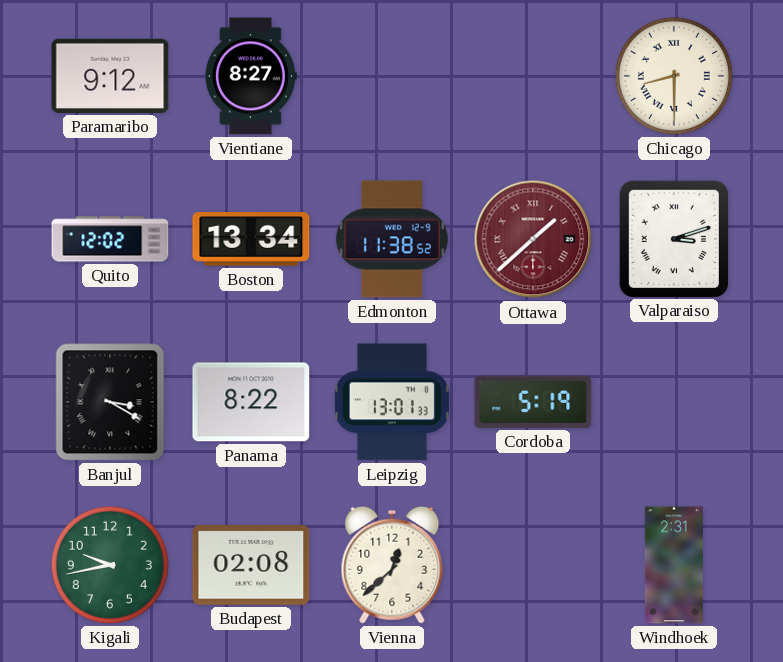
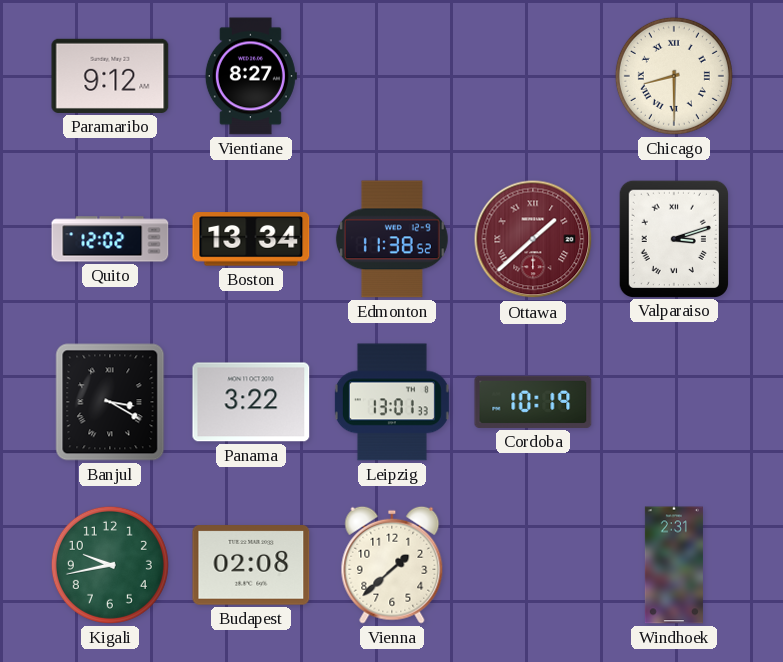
Panama: 8:22 -> 3:22 (251, 402)
Cordoba: 5:19 -> 10:19 (533, 402)
Vienna: 12:38 -> 1:38 (392, 565)
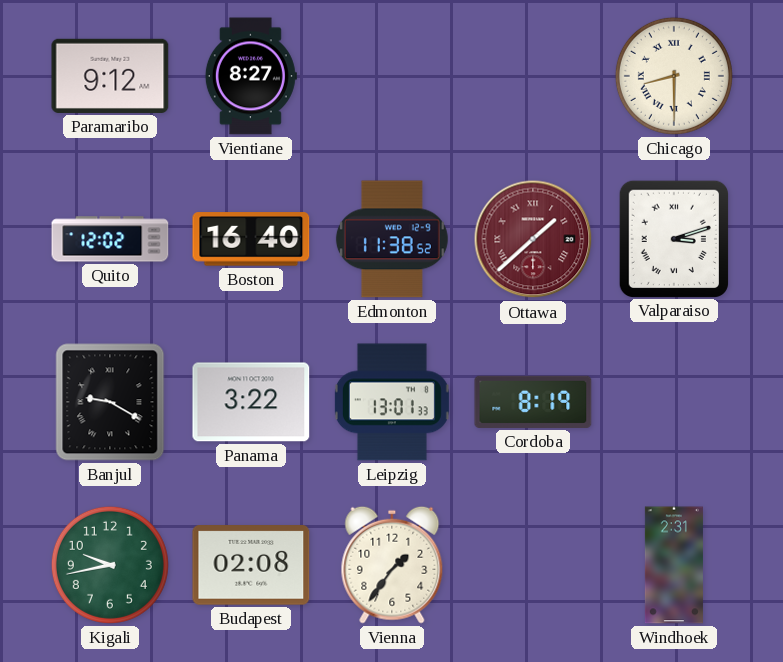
Boston: 13:34 -> 16:40 (251, 239)
Banjul: 3:20 -> 9:20 (110, 402)
Cordoba: 10:19 -> 8:19 (533, 402)
Vienna: 1:38 -> 1:36 (392, 565)
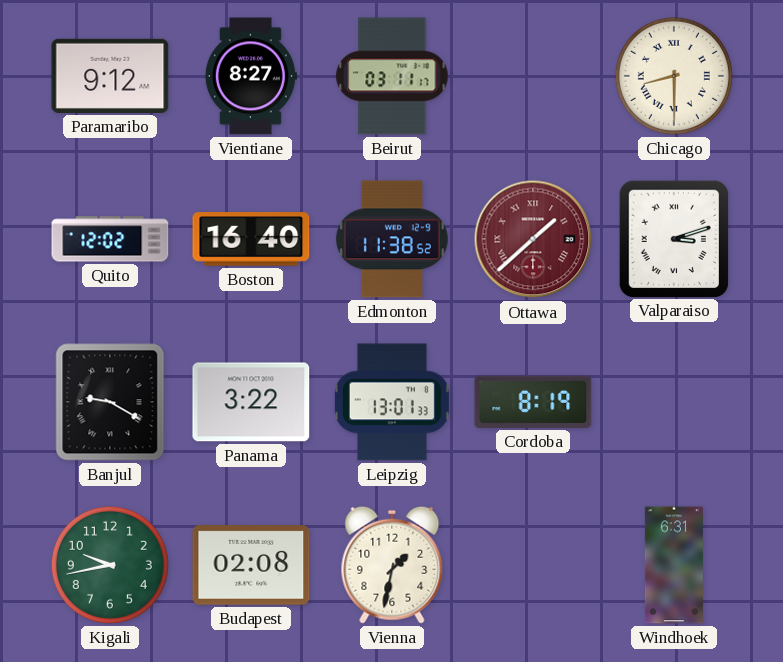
Beirut: none -> 03:11 (392, 76)
Vienna: 1:36 -> 1:32 (392, 565)
Windhoek: 2:31 -> 6:31 (674, 565)
